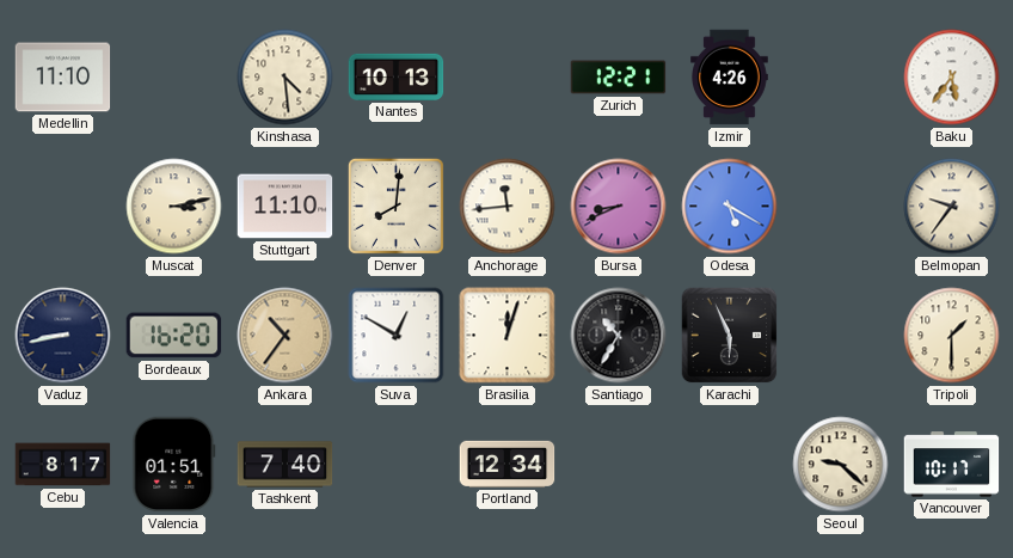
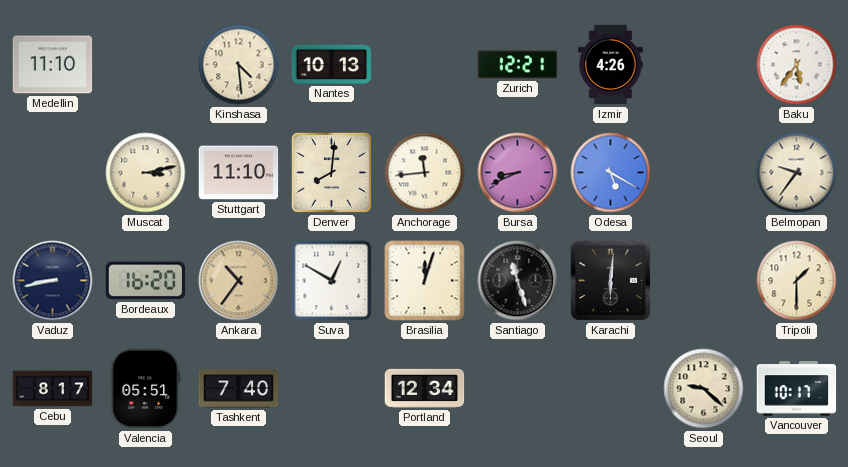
Santiago: 10:35 -> 11:27 (518, 281)
Karachi: 5:56 -> 6:01 (611, 281)
Valencia: 01:51 -> 05:51 (146, 389)
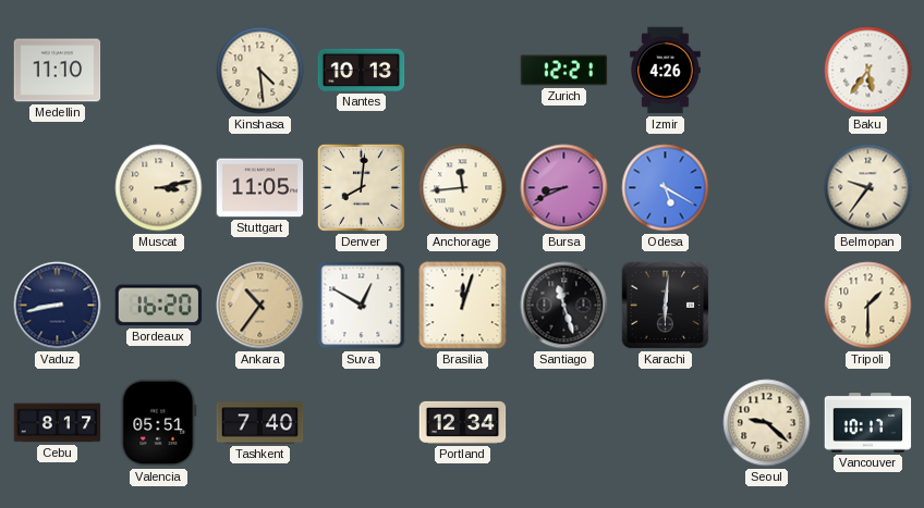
Stuttgart: 11:10 -> 11:05 (260, 188)
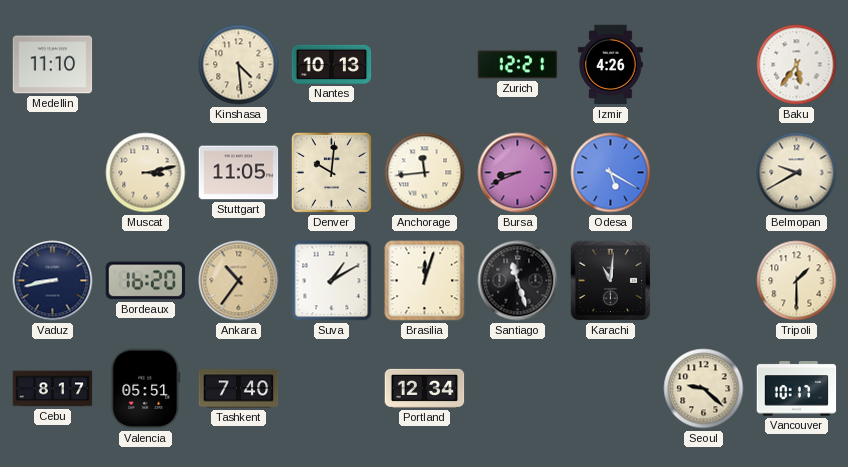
Denver: 8:01 -> 10:01 (331, 172)
Belmopan: 9:36 -> 9:40 (797, 173)
Suva: 12:50 -> 1:10 (332, 281)
Karachi: 6:01 -> 11:01 (611, 281)
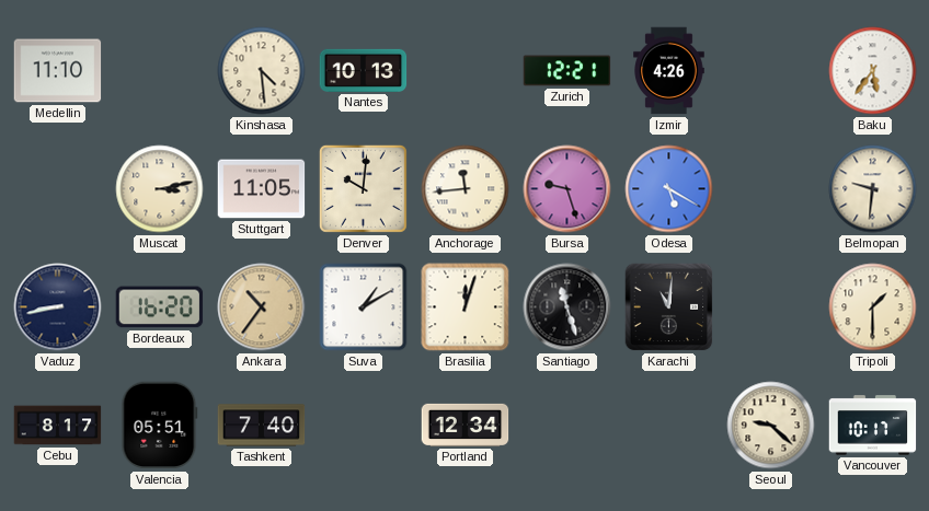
Bursa: 8:41 -> 9:27 (567, 189)
Belmopan: 9:40 -> 9:31 (873, 189)
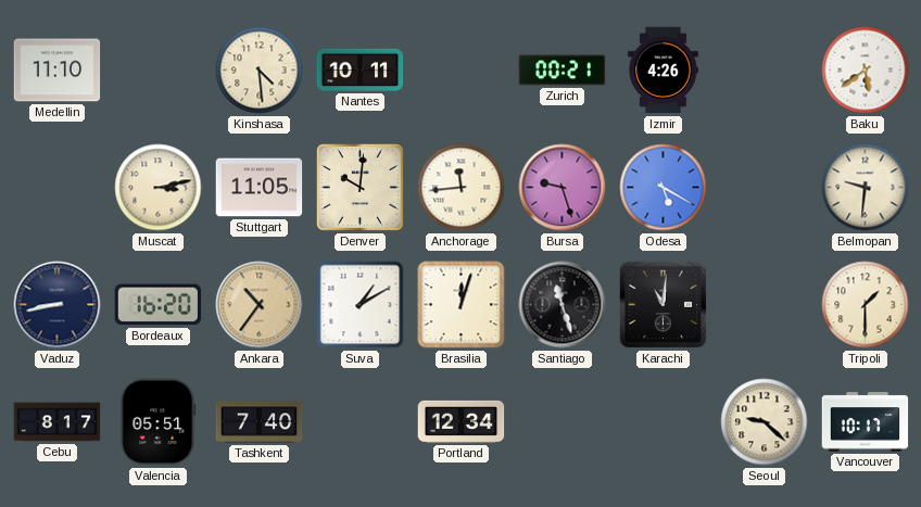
Nantes: 10:13 -> 10:11 (361, 69)
Zurich: 12:21 -> 00:21 (563, 71)
Baku: 5:36 -> 5:39 (866, 71)
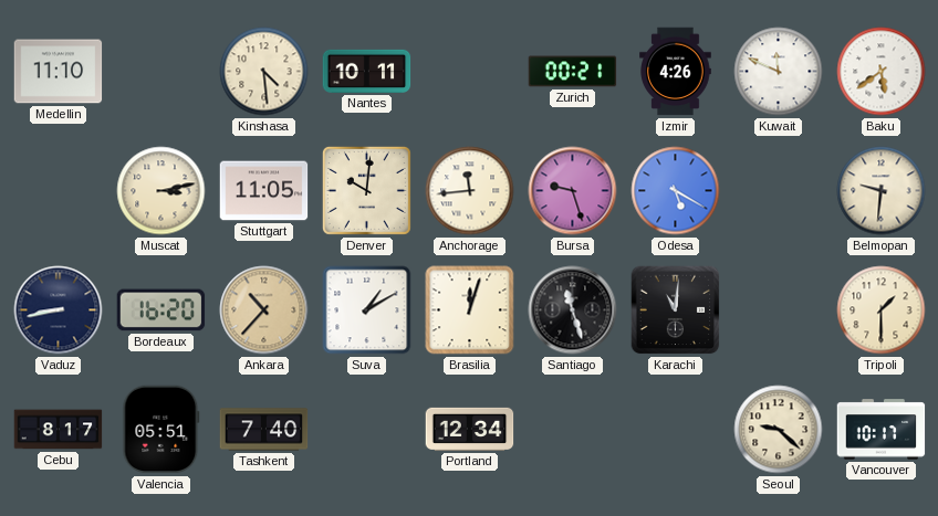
Kuwait: none -> 11:49 (779, 72)
Ankara: 10:36 -> 10:37 (264, 310)
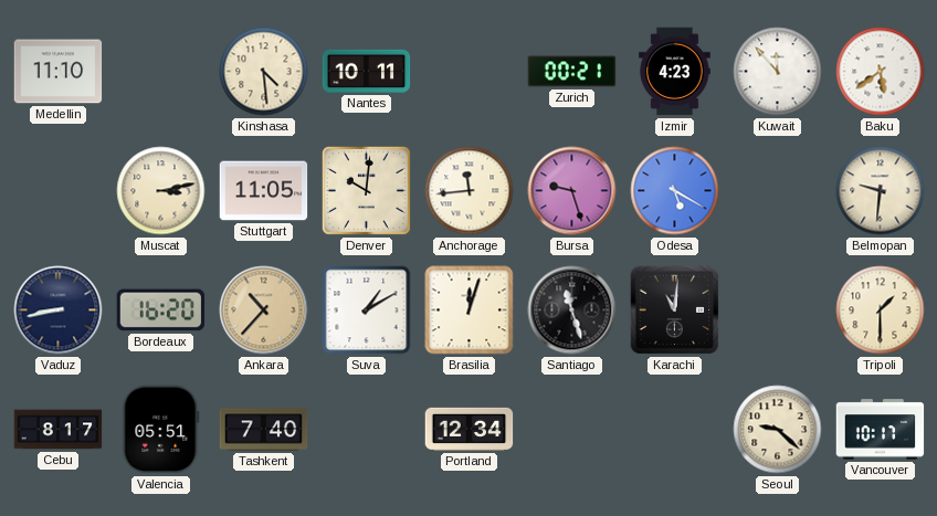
Izmir: 4:26 -> 4:23 (675, 72)
Kuwait: 11:49 -> 11:53 (778, 72)
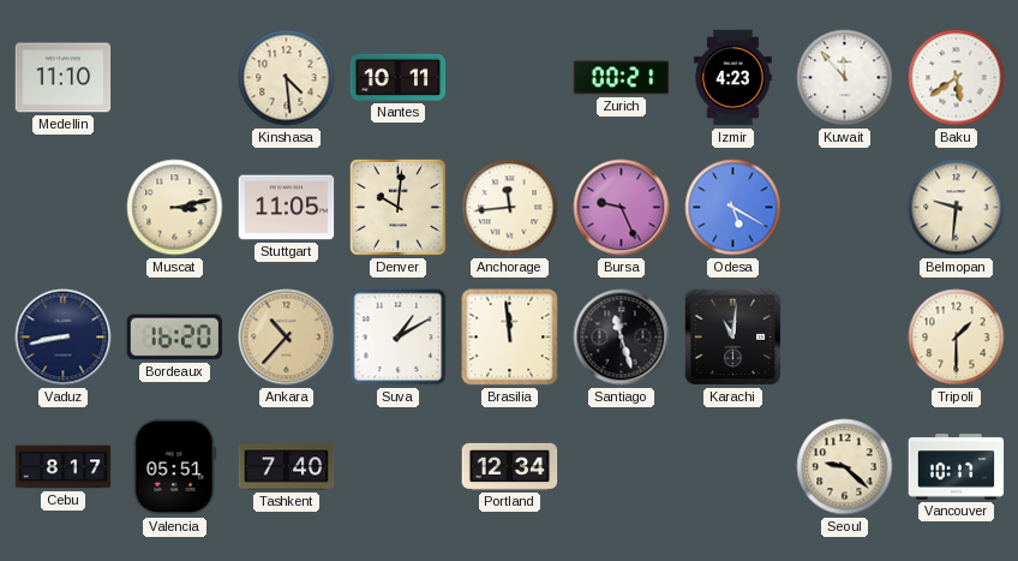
Bursa: 9:27 -> 9:26 (622, 208)
Brasilia: 12:03 -> 11:59 (510, 338)
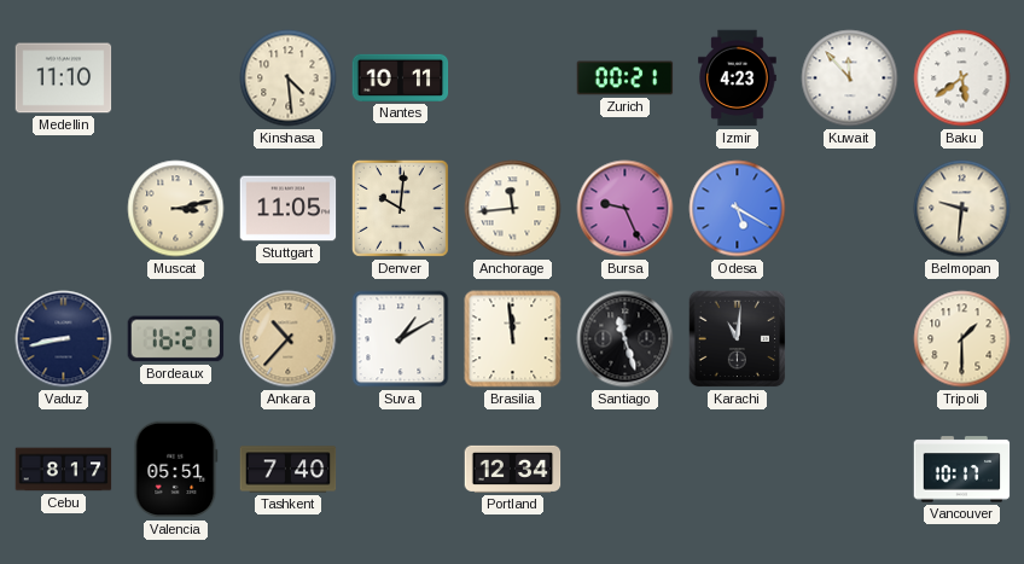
Bordeaux: 16:20 -> 16:21 (176, 339)
Seoul: 9:22 -> none (845, 467)
